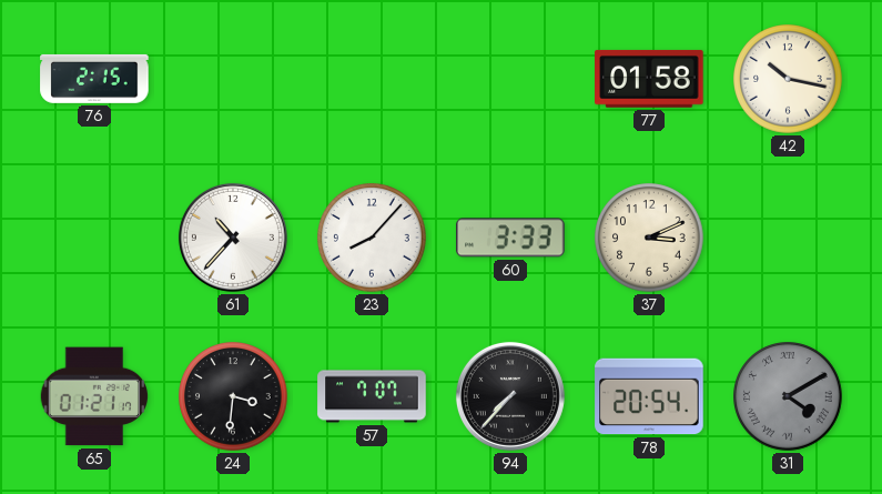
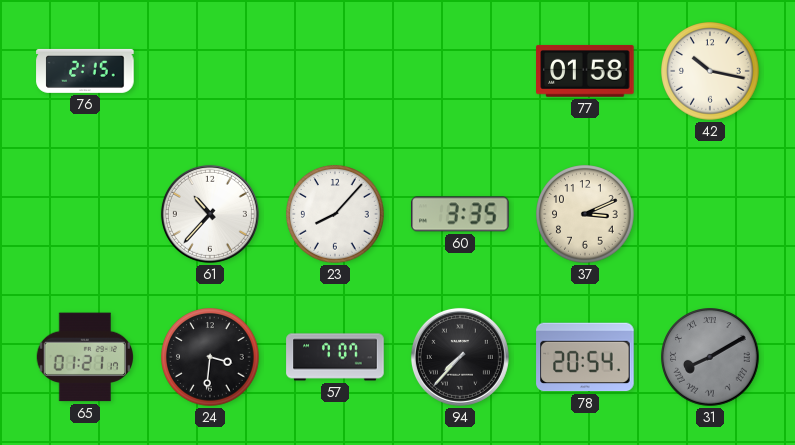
60: 3:33 -> 3:35 (460, 214)
31: 4:10 -> 8:10 (710, 357)
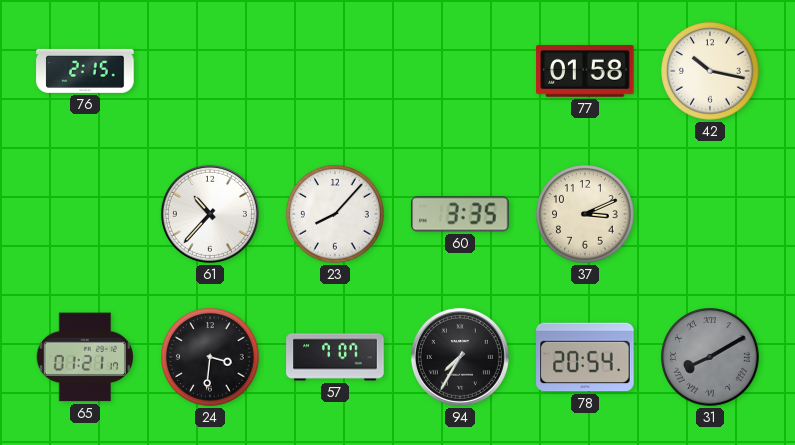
94: 7:37 -> 7:35 (460, 357)
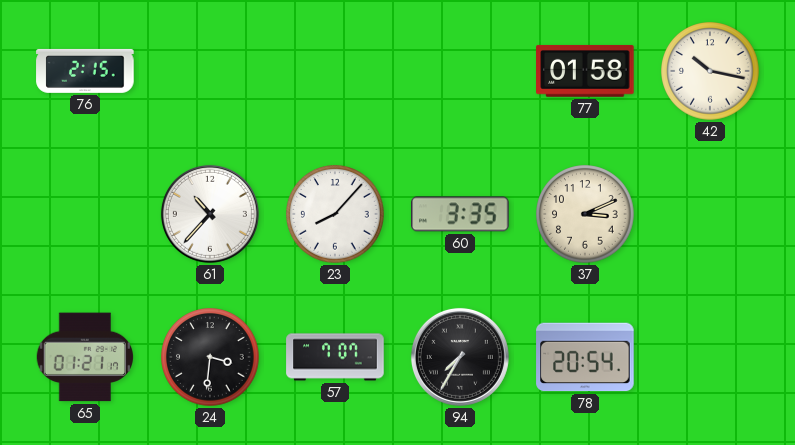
31: 8:10 -> none (710, 357)
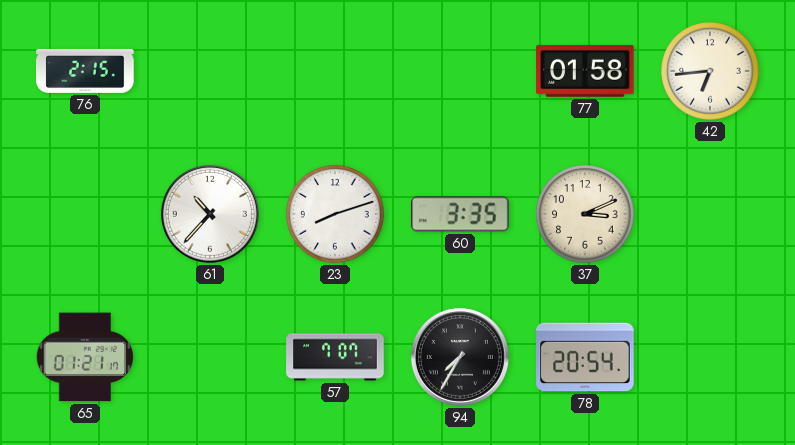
42: 10:17 -> 6:44 (710, 71)
23: 8:07 -> 8:12 (335, 214)
24: 3:31 -> none (210, 357)
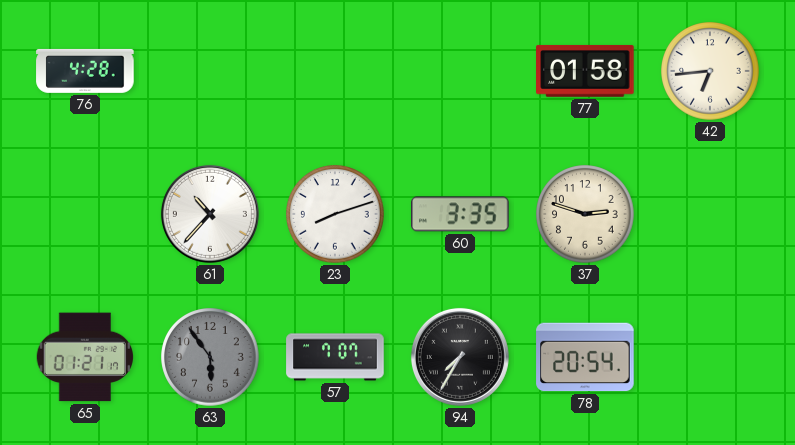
76: 2:15 -> 4:28 (85, 71)
37: 3:11 -> 2:48 (585, 214)
63: none -> 5:54 (210, 357)
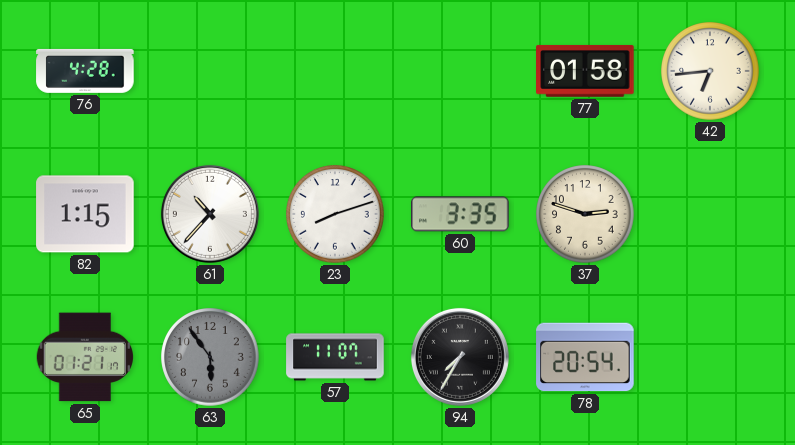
82: none -> 1:15 (85, 214)
57: 7:07 -> 11:07 (335, 357)
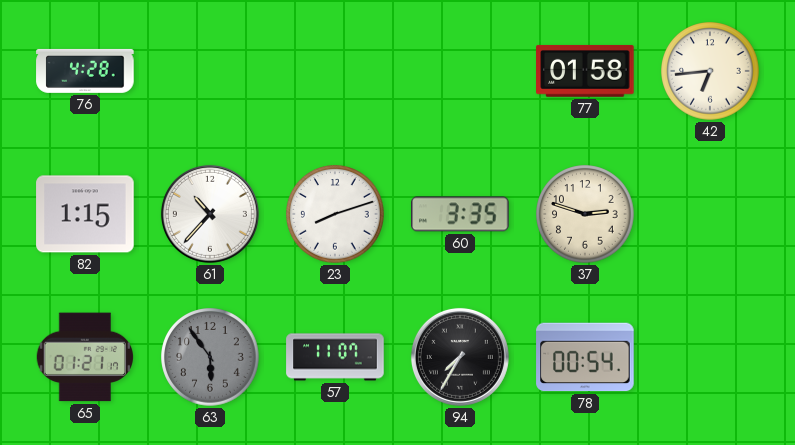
78: 20:54 -> 00:54 (585, 357)
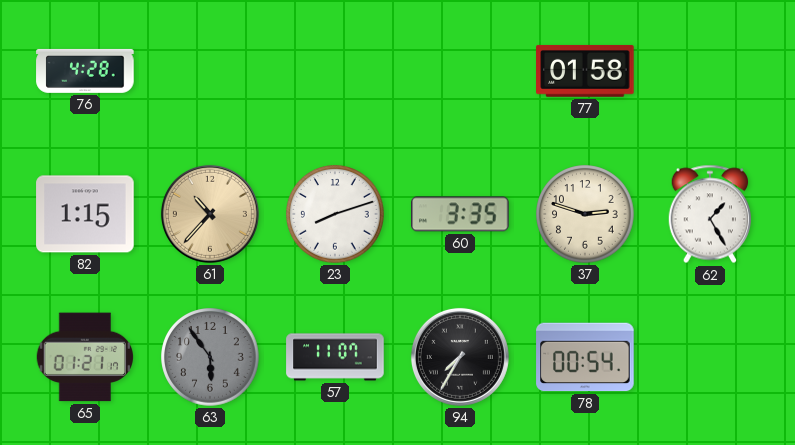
42: 6:44 -> none (710, 71)
61 dial: white -> champagne (210, 214)
62: none -> 1:25 (709, 214)
